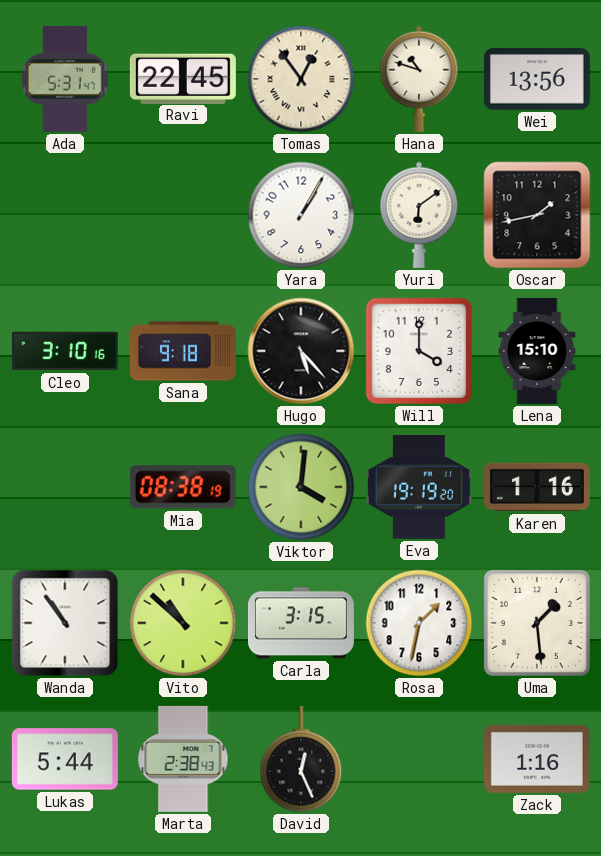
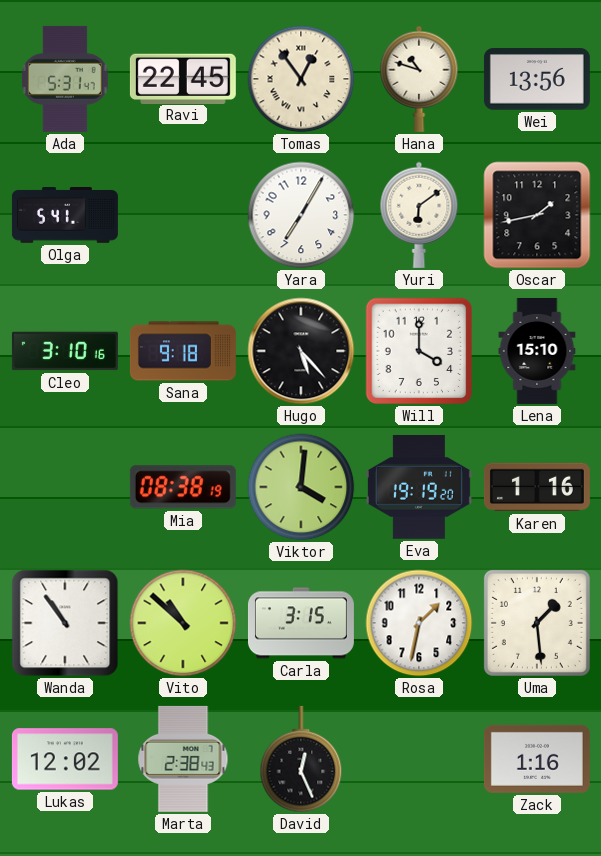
Olga: none -> 5:41 (65, 216)
Yara: 1:05 -> 7:05 (301, 215)
Lukas: 5:44 -> 12:02 (65, 759)
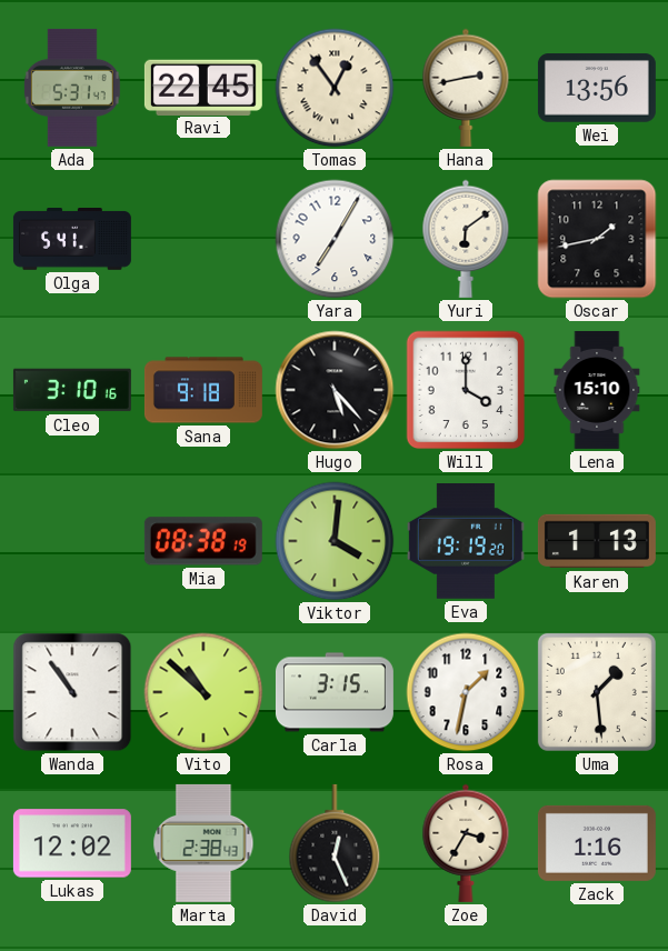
Hana: 10:48 -> 2:43 (466, 88)
Karen: 1:16 -> 1:13 (597, 541)
Zoe: none -> 3:35 (466, 843)
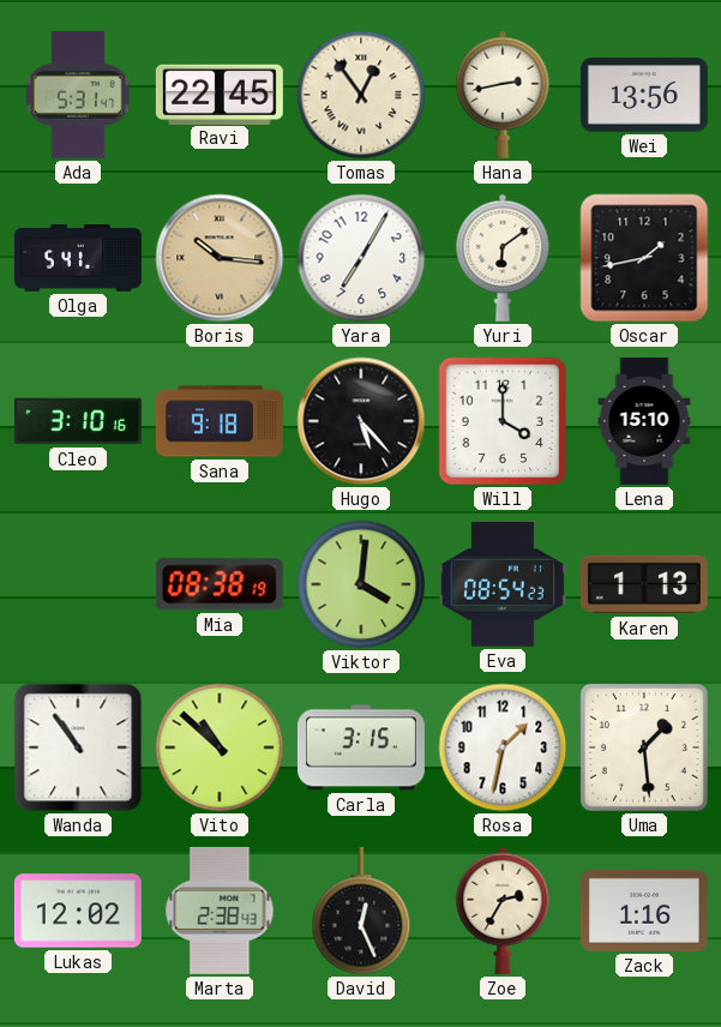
Boris: none -> 10:16 (220, 258)
Eva: 19:19 -> 08:54 (503, 585)
Zoe: 3:35 -> 2:35 (503, 911)
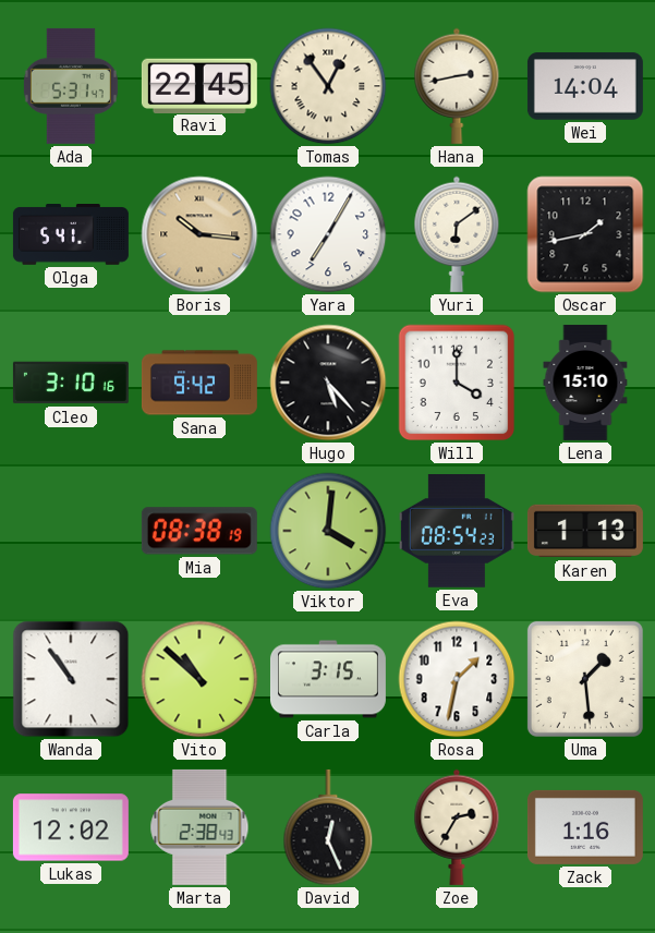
Wei: 13:56 -> 14:04 (585, 86)
Sana: 9:18 -> 9:42 (199, 383)
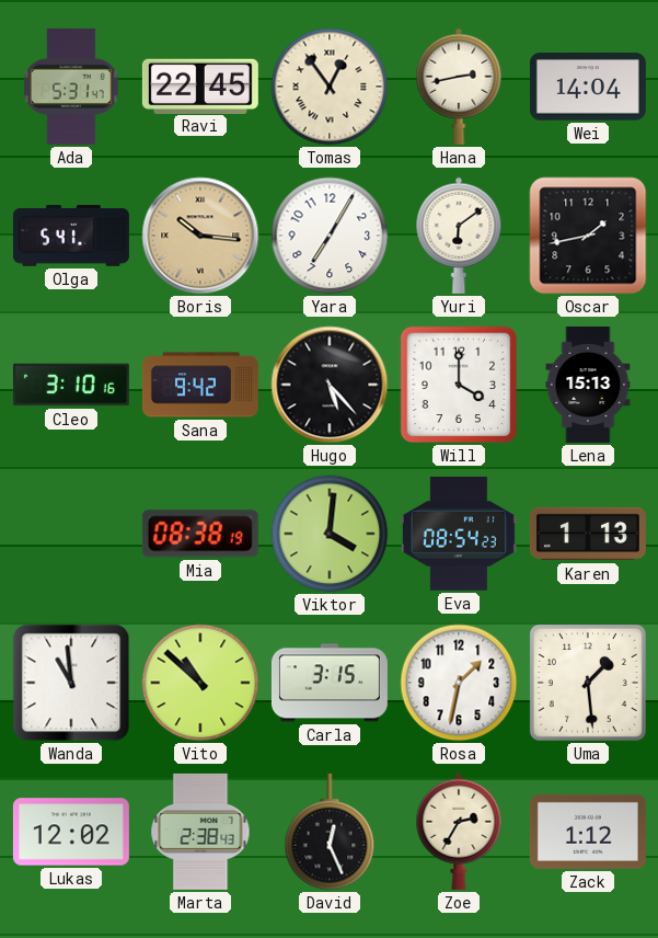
Lena: 15:10 -> 15:13 (588, 385)
Wanda: 10:54 -> 10:59 (71, 683)
Zack: 1:16 -> 1:12 (588, 832)
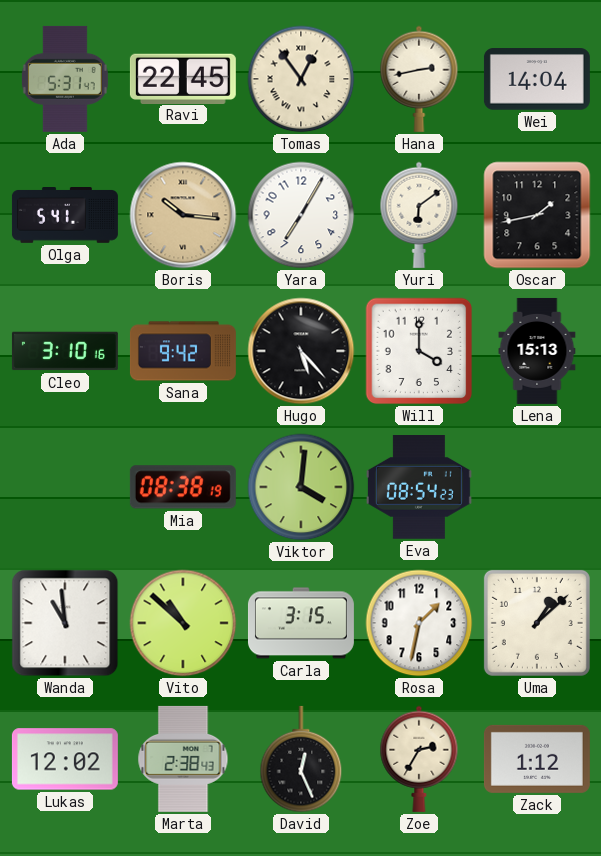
Karen: 1:13 -> none (588, 534)
Uma: 1:29 -> 1:08 (537, 623)
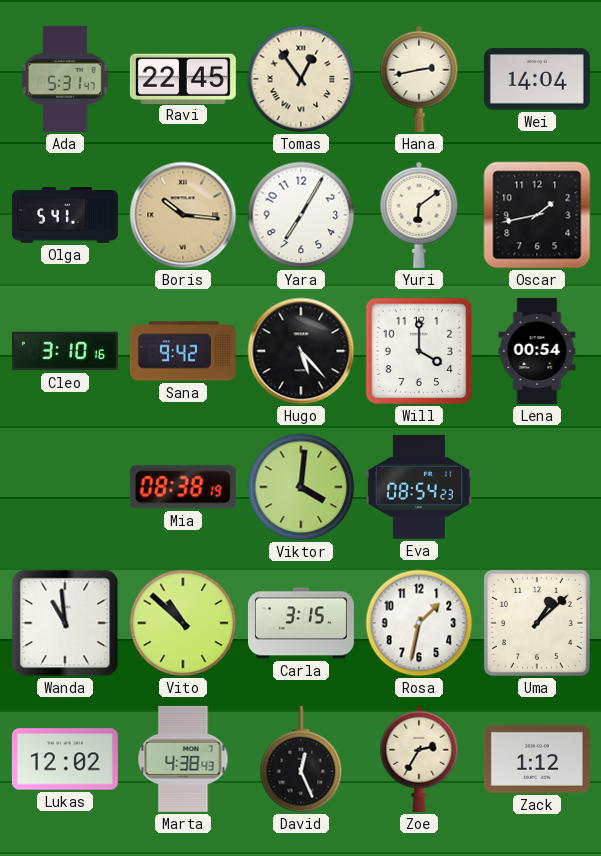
Lena: 15:13 -> 00:54 (537, 351)
Marta: 2:38 -> 4:38 (183, 759)
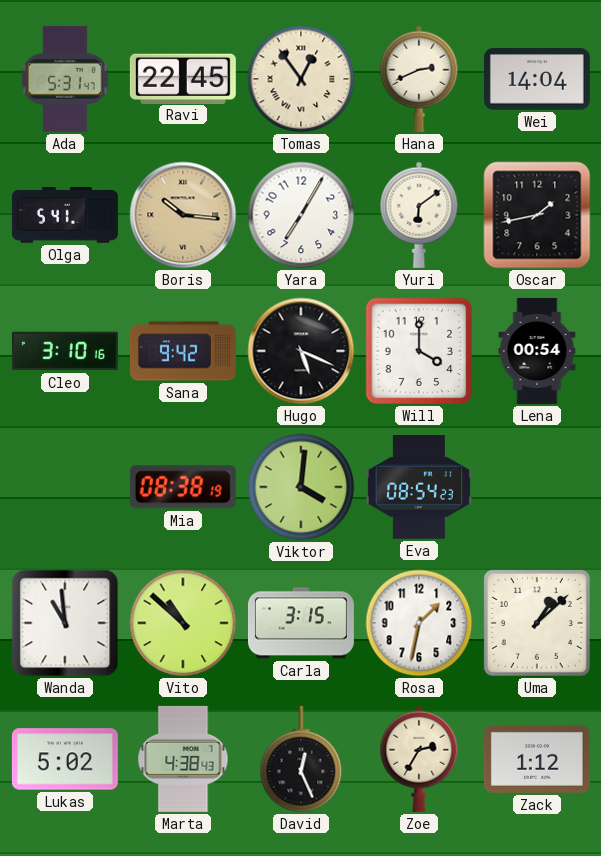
Hana: 2:43 -> 2:41 (419, 79)
Hugo: 5:23 -> 5:19 (301, 351)
Lukas: 12:02 -> 5:02 (65, 759)
